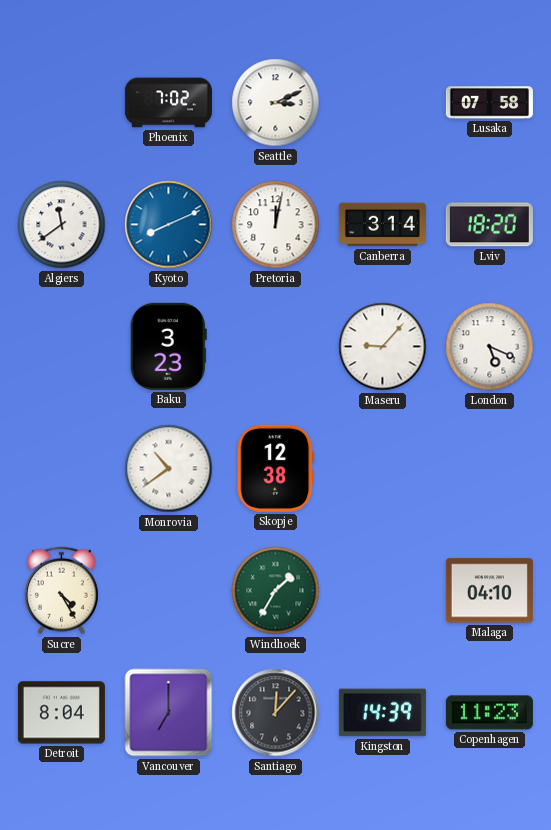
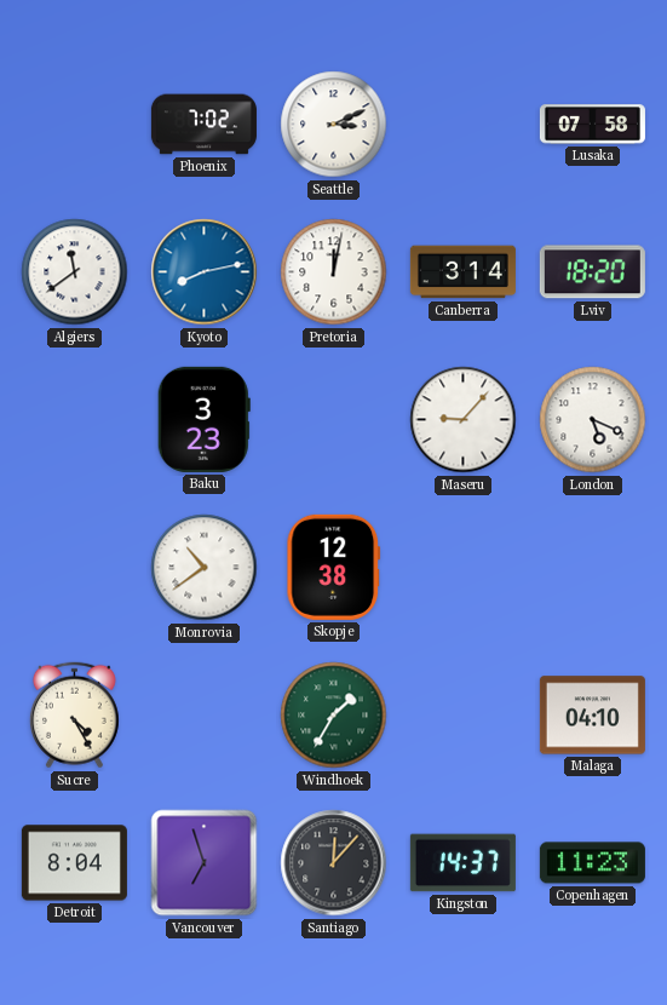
Kyoto: 8:11 -> 8:13 (205, 272)
Vancouver: 7:00 -> 6:57 (205, 863)
Kingston: 14:39 -> 14:37 (462, 863)
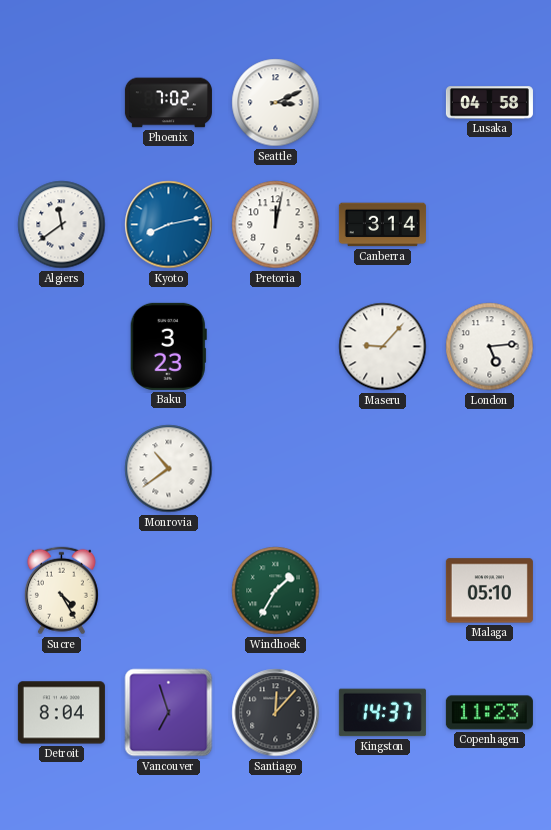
Lusaka: 07:58 -> 04:58 (489, 103)
Lviv: 18:20 -> none (592, 272)
London: 5:19 -> 5:14 (490, 347)
Skopje: 12:38 -> none (334, 567)
Malaga: 04:10 -> 05:10 (489, 591)
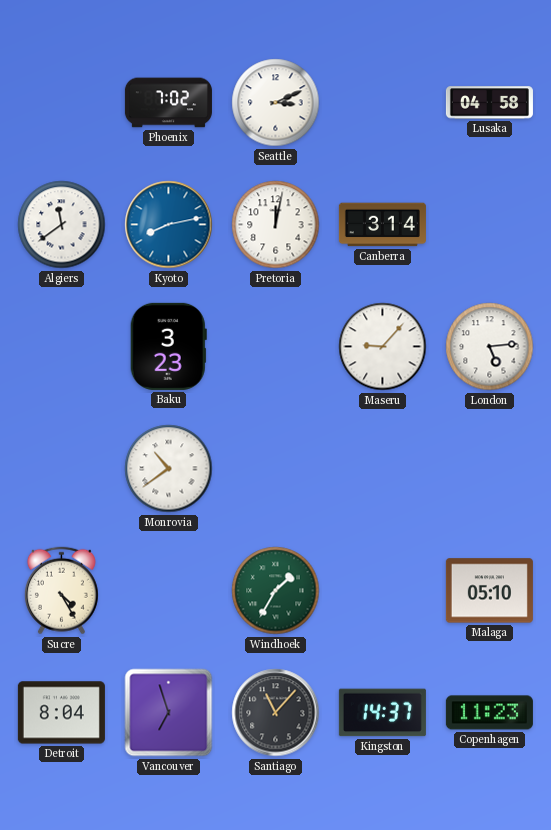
Santiago: 12:07 -> 11:07 (276, 713)
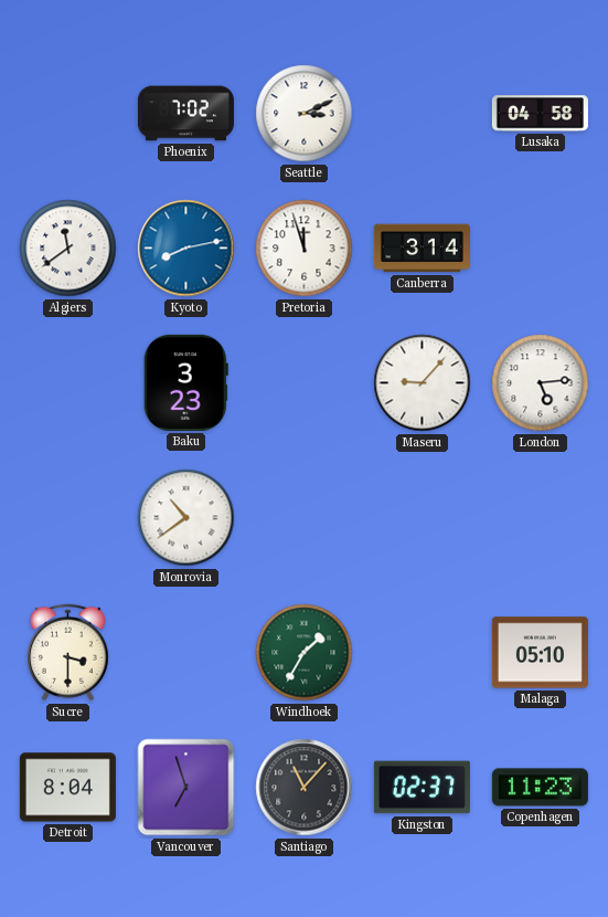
Pretoria: 12:02 -> 11:57 (305, 249)
Sucre: 4:25 -> 3:30 (67, 653)
Kingston: 14:37 -> 02:37 (422, 788)
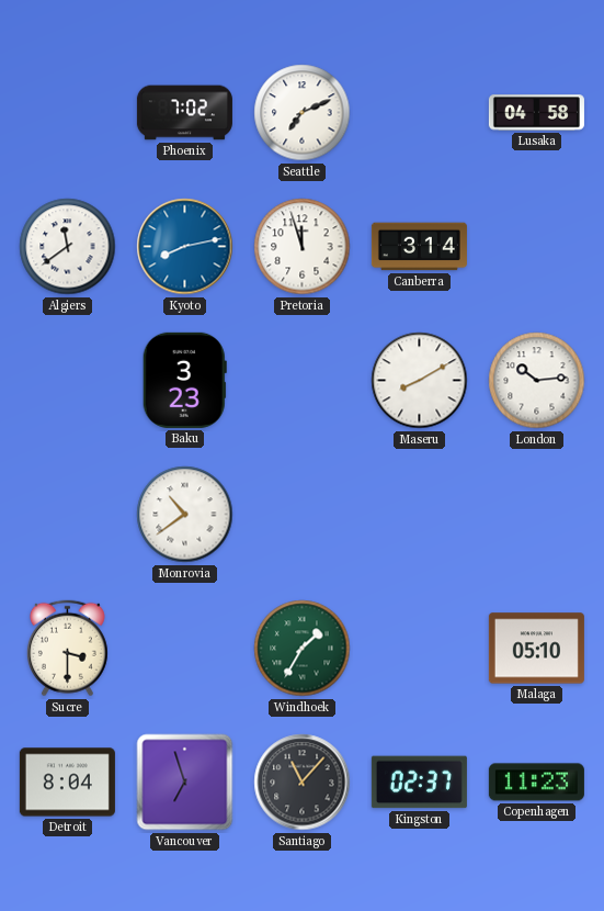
Seattle: 3:11 -> 7:11 (303, 113)
Maseru: 9:07 -> 8:10 (420, 381)
London: 5:14 -> 10:14 (537, 381)
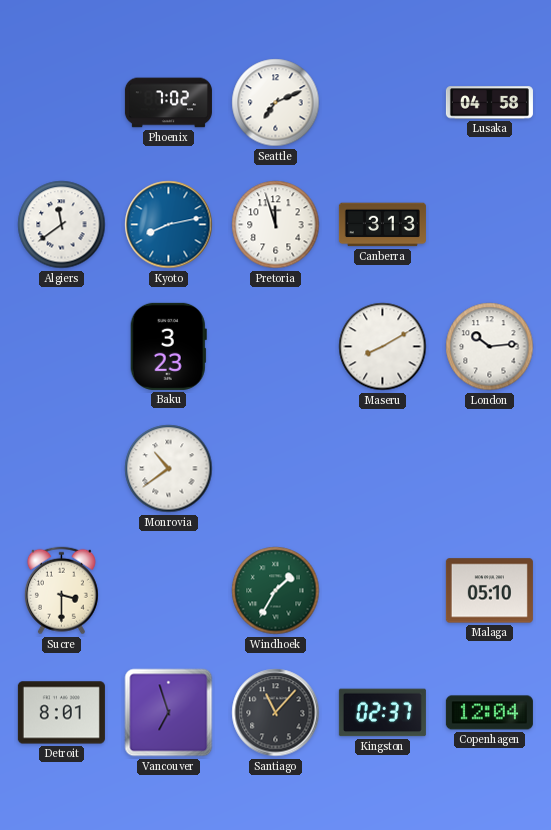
Canberra: 3:14 -> 3:13 (382, 225)
Detroit: 8:04 -> 8:01 (61, 713)
Copenhagen: 11:23 -> 12:04 (489, 713)
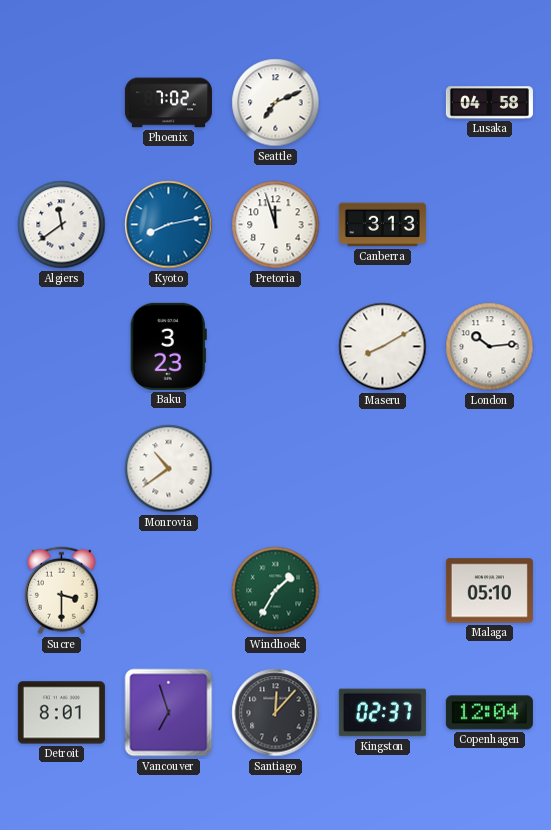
Santiago: 11:07 -> 12:07 (276, 713)
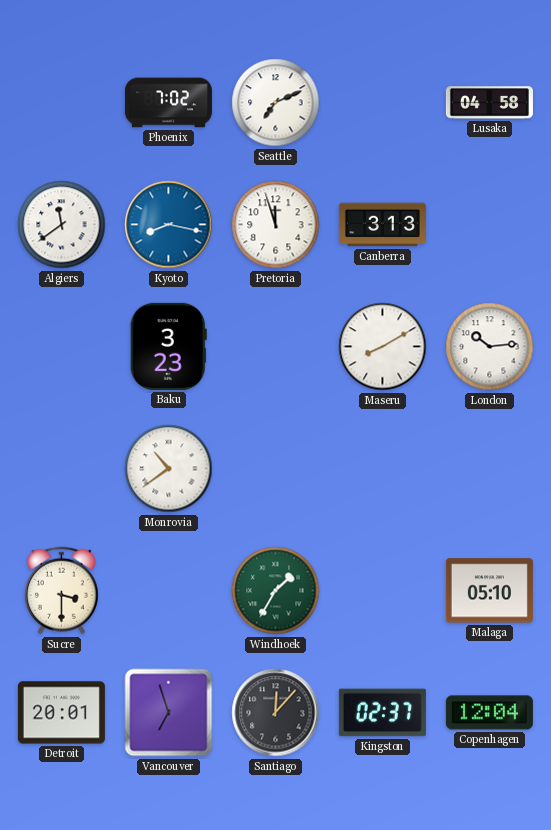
Kyoto: 8:13 -> 8:17 (169, 225)
Detroit: 8:01 -> 20:01 (61, 713)
